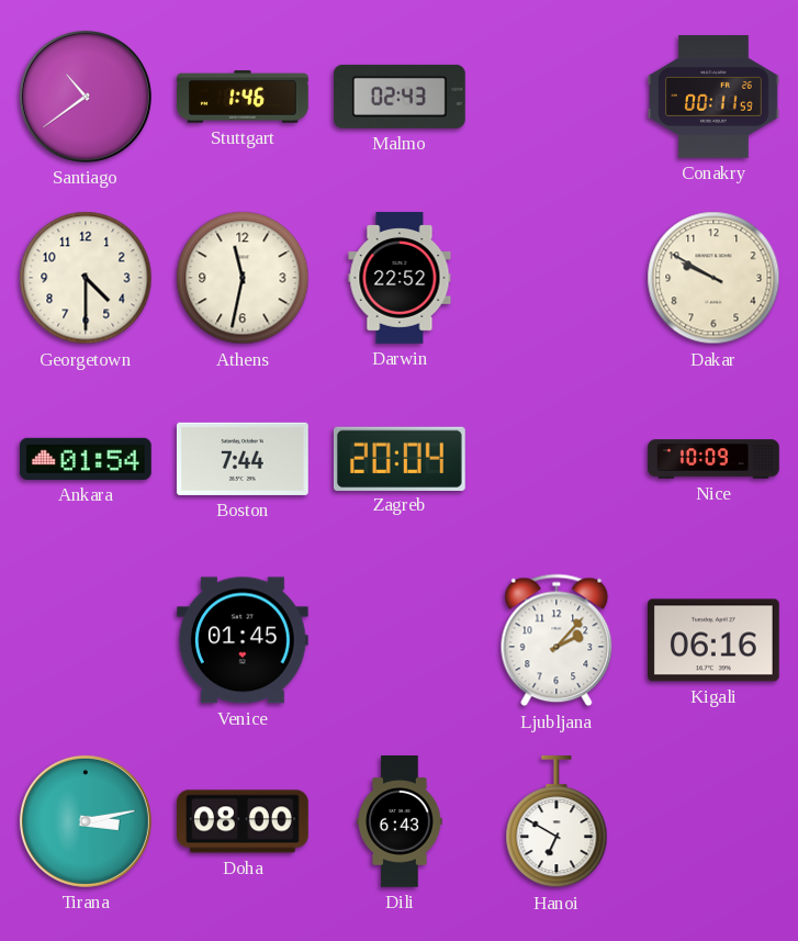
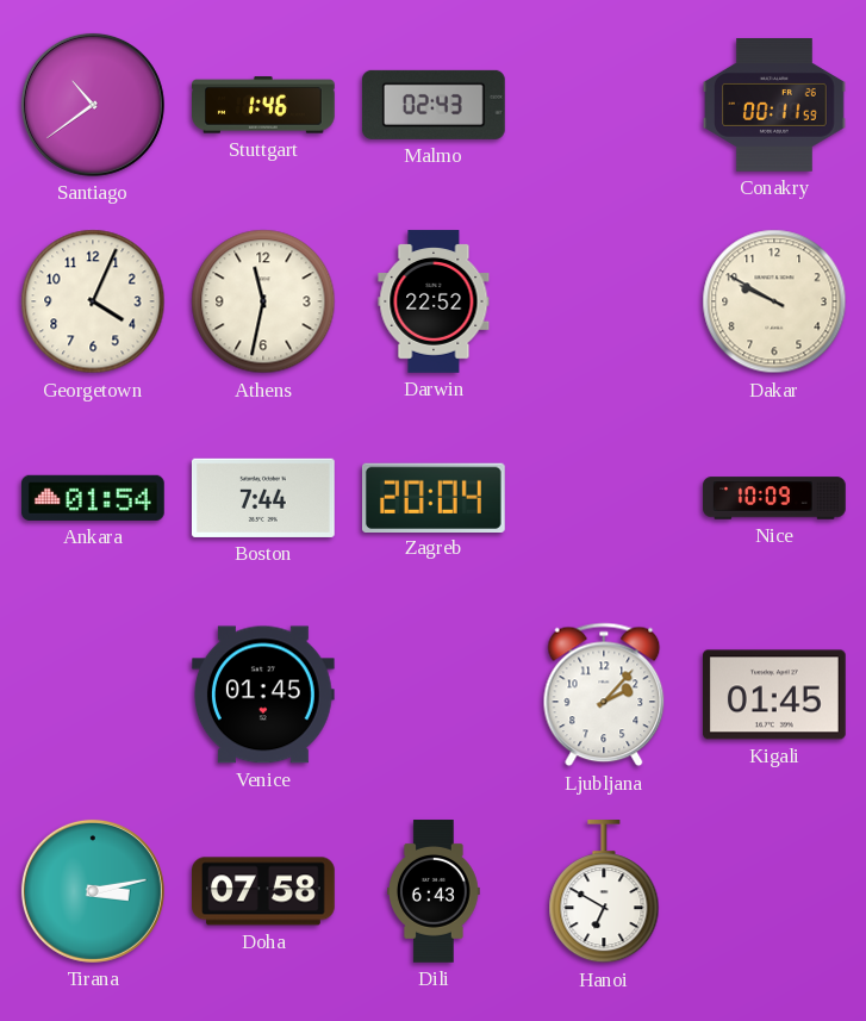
Georgetown: 4:30 -> 4:04 (93, 301)
Kigali: 06:16 -> 01:45 (775, 695)
Doha: 08:00 -> 07:58 (264, 891)
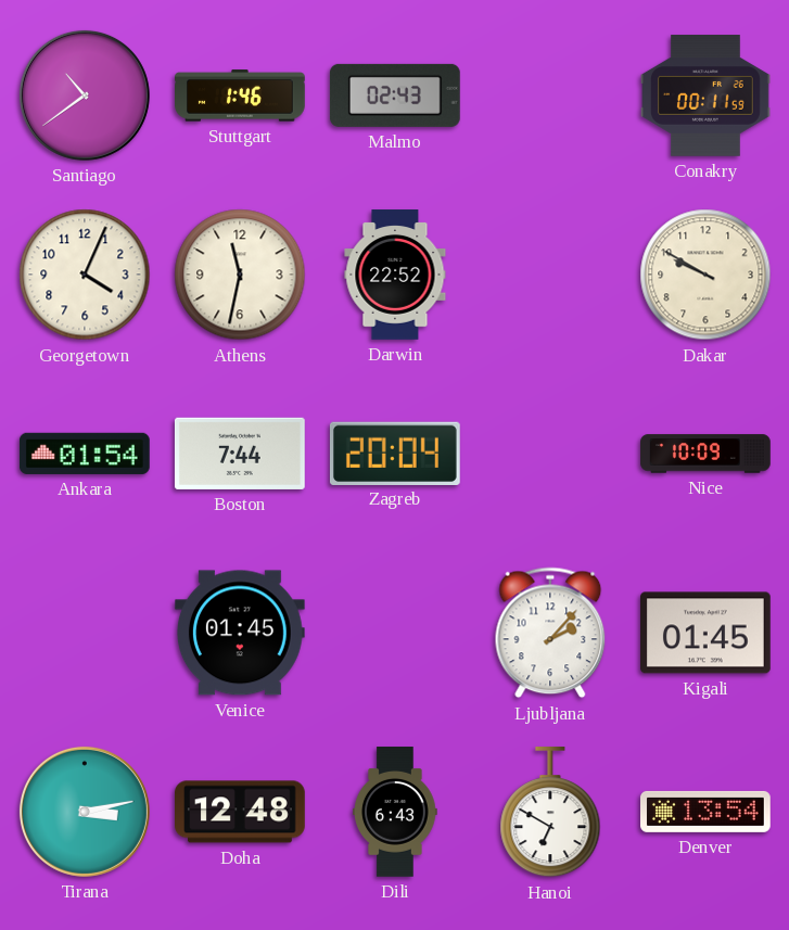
Doha: 07:58 -> 12:48 (241, 812)
Denver: none -> 13:54 (707, 812)
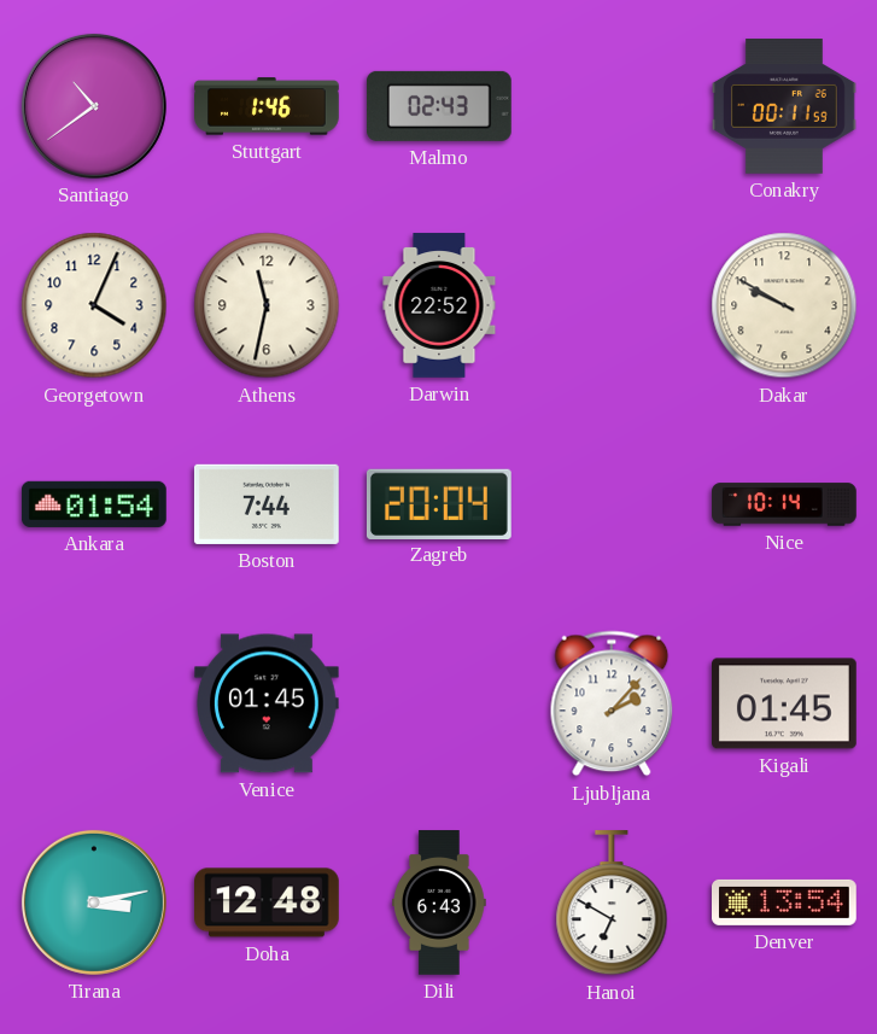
Nice: 10:09 -> 10:14 (784, 504)
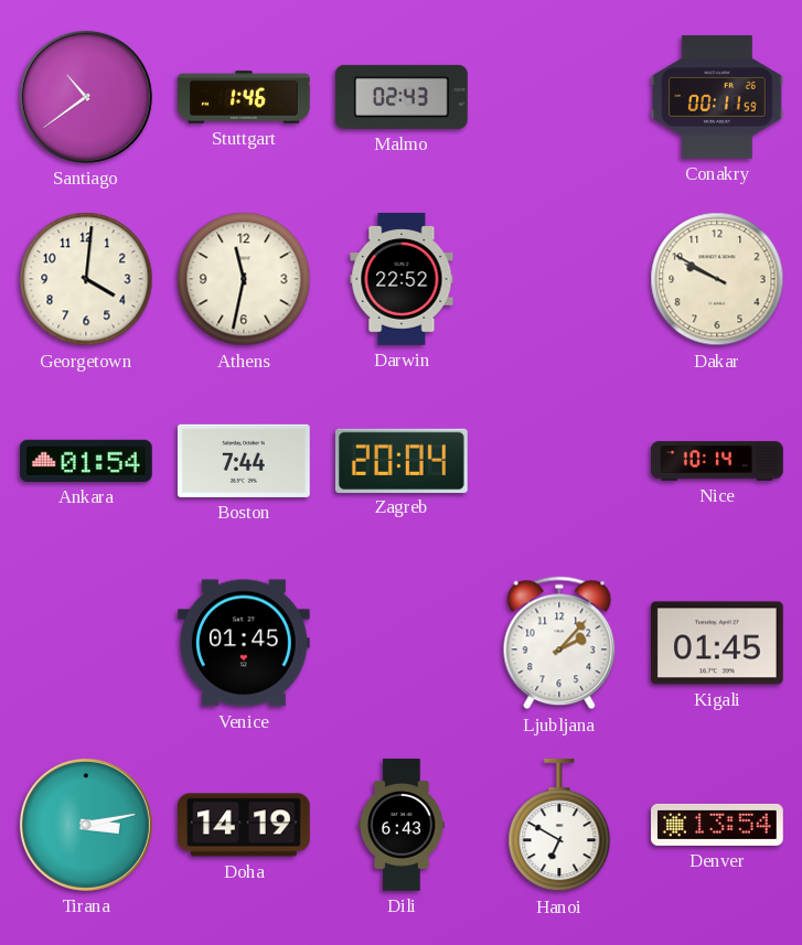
Georgetown: 4:04 -> 4:01 (86, 279)
Doha: 12:48 -> 14:19 (245, 825)
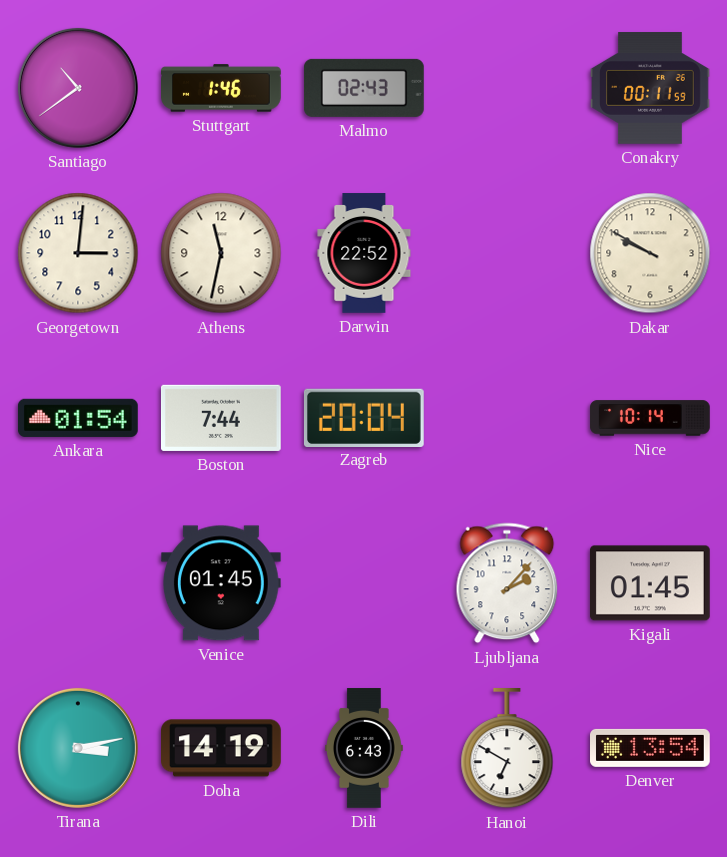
Georgetown: 4:01 -> 3:01 (78, 253)
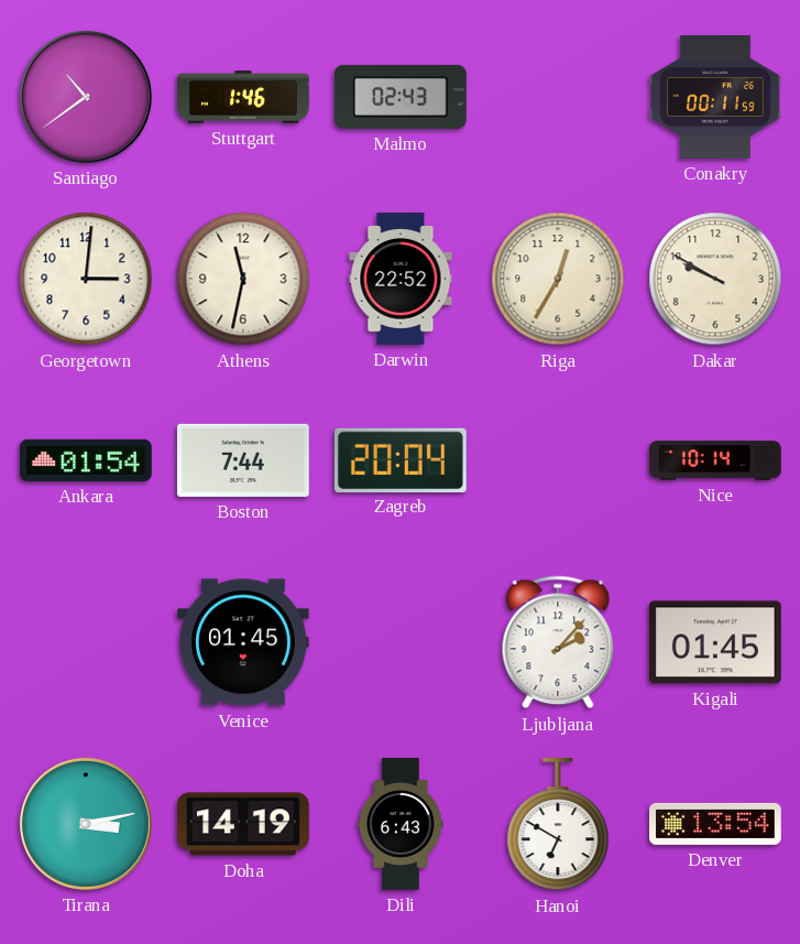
Riga: none -> 12:35 (558, 279)
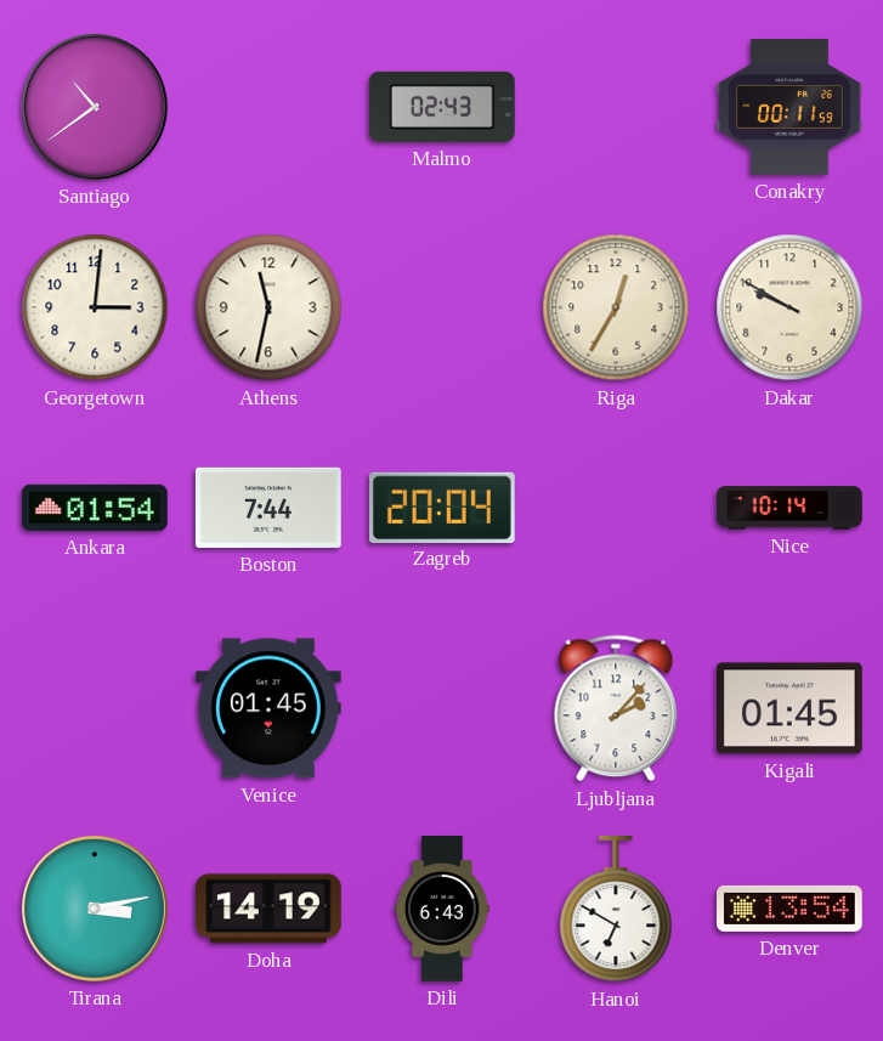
Stuttgart: 1:46 -> none (244, 97)
Darwin: 22:52 -> none (401, 279)
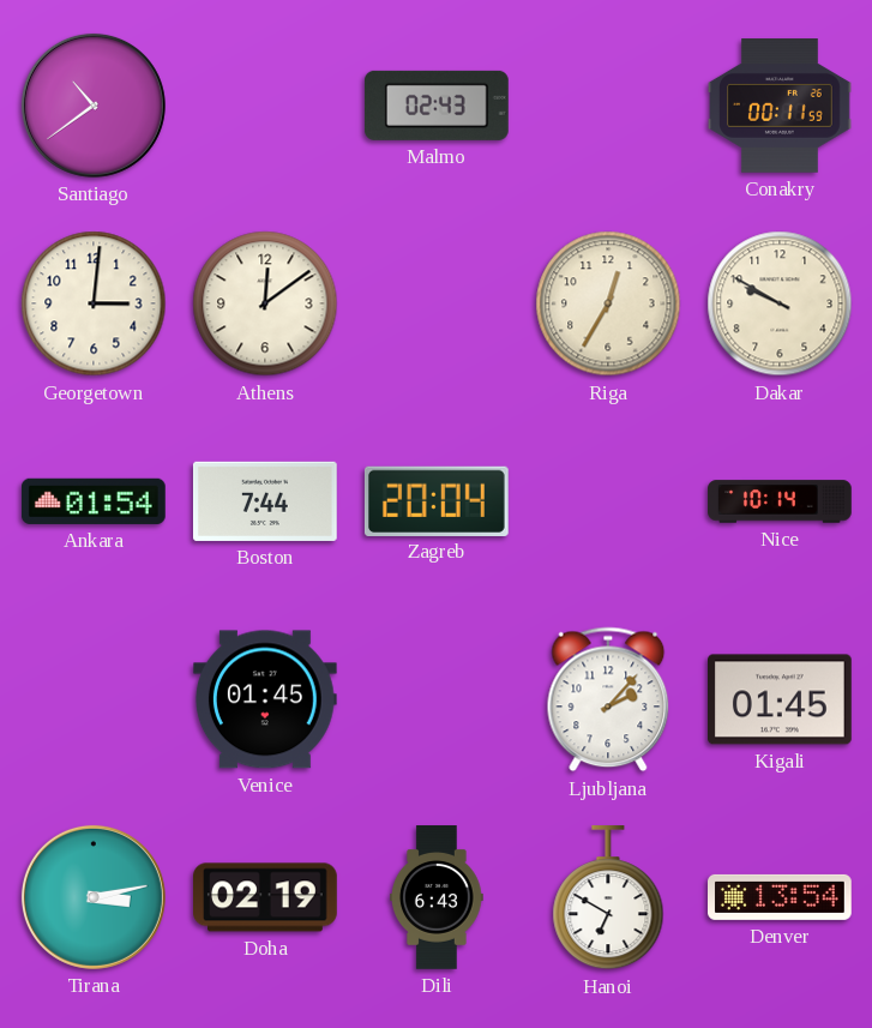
Athens: 11:32 -> 12:09 (265, 303)
Doha: 14:19 -> 02:19 (266, 897)
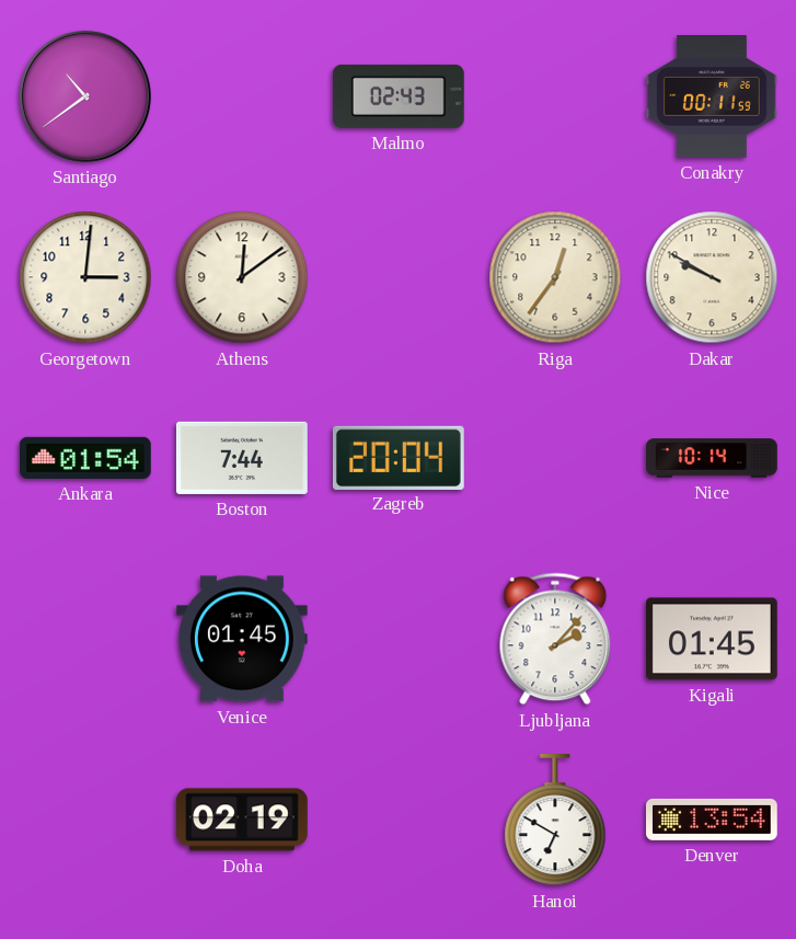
Riga: 12:35 -> 12:36 (555, 277)
Tirana: 3:13 -> none (94, 897)
Dili: 6:43 -> none (438, 897)
